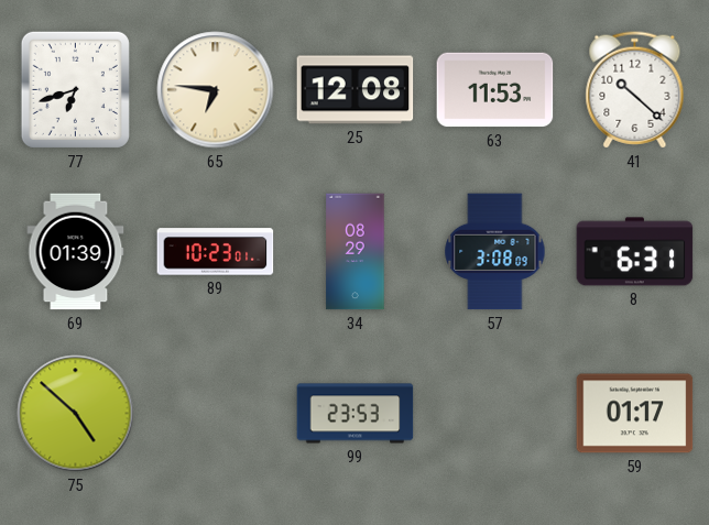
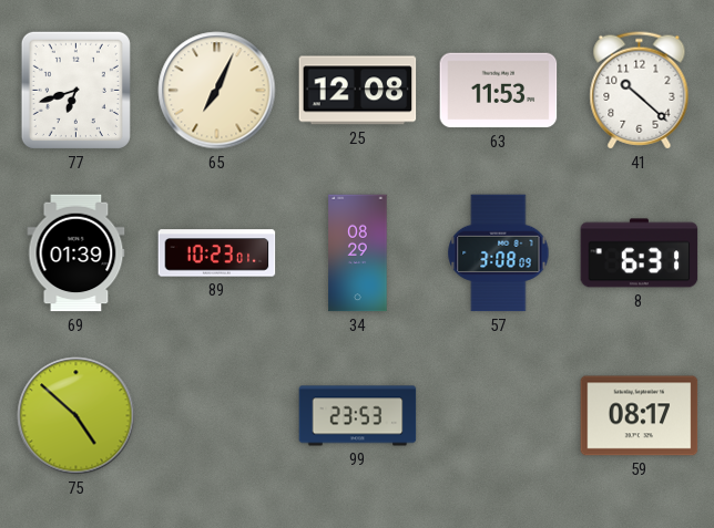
65: 6:46 -> 7:04 (217, 91)
59: 01:17 -> 08:17 (640, 416)
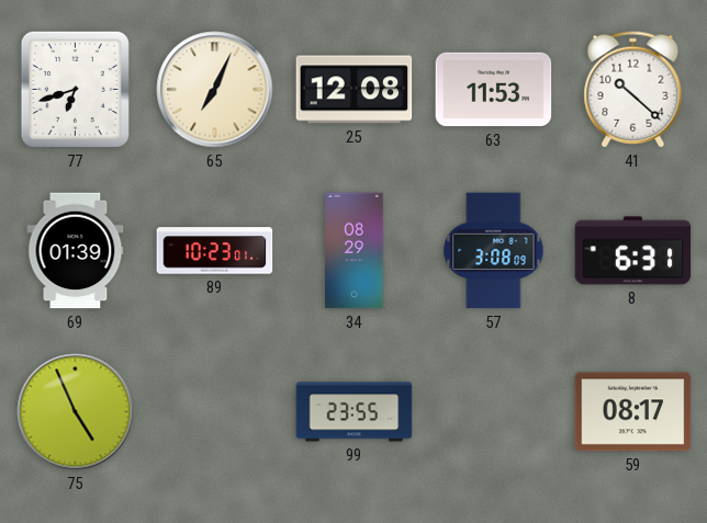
75: 4:52 -> 4:56 (76, 412)
99: 23:53 -> 23:55 (355, 412)
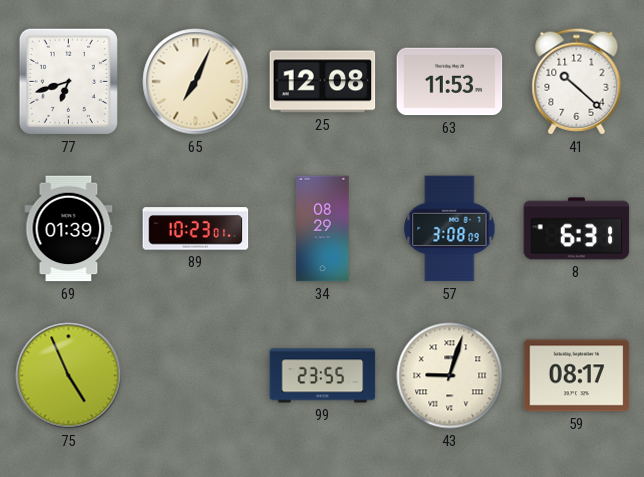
43: none -> 9:03 (450, 376)
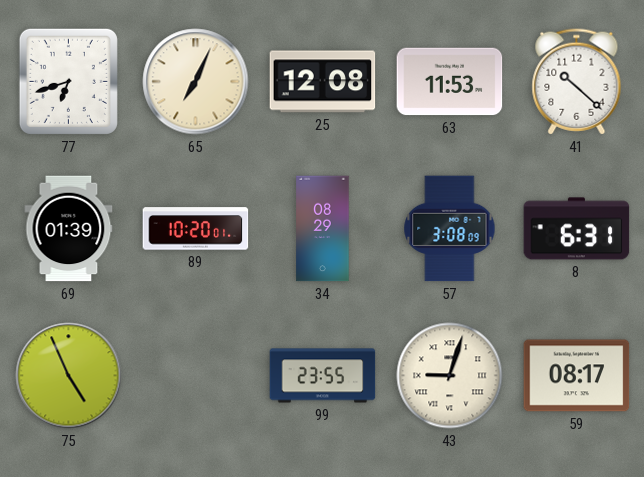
89: 10:23 -> 10:20 (196, 229)
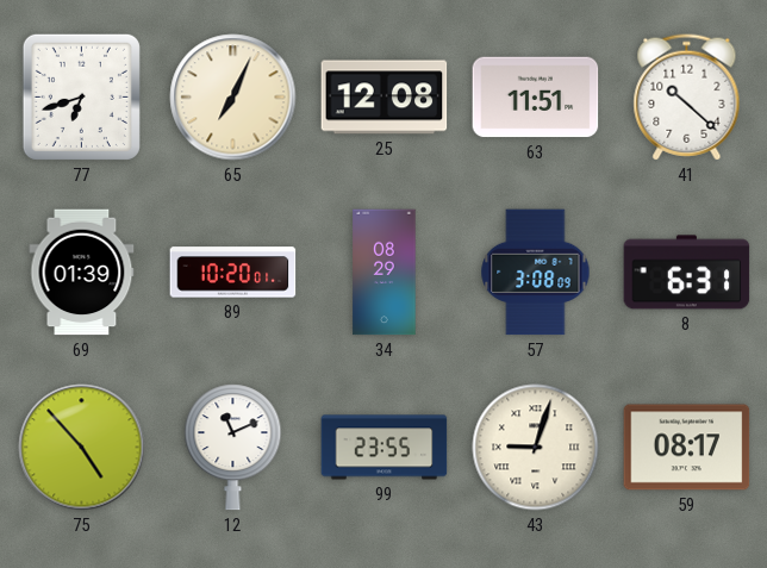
63: 11:53 -> 11:51 (536, 98)
75: 4:56 -> 4:53 (82, 448)
12: none -> 11:11 (233, 448)
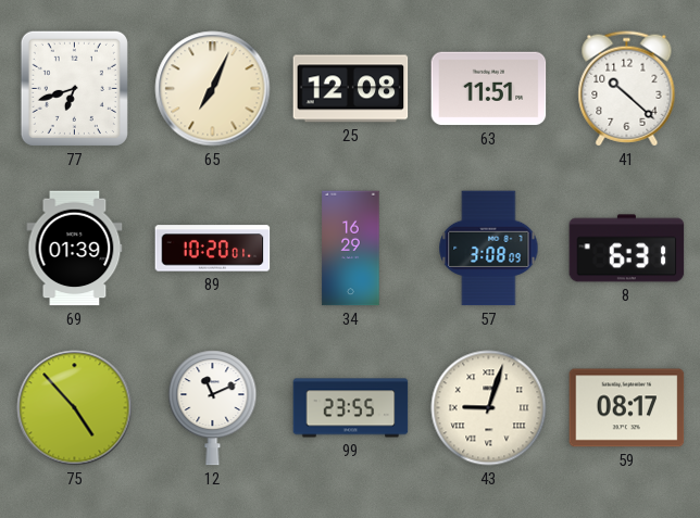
34: 08:29 -> 16:29 (351, 249)
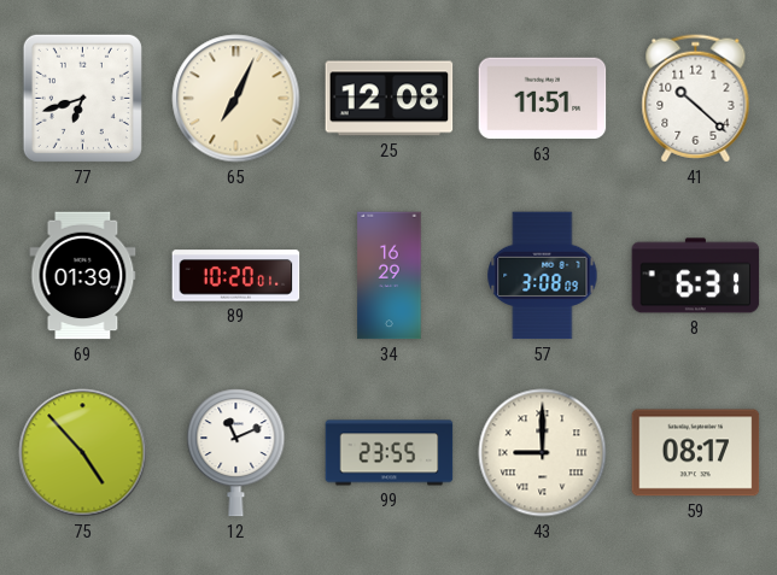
43: 9:03 -> 9:00 (543, 453)
